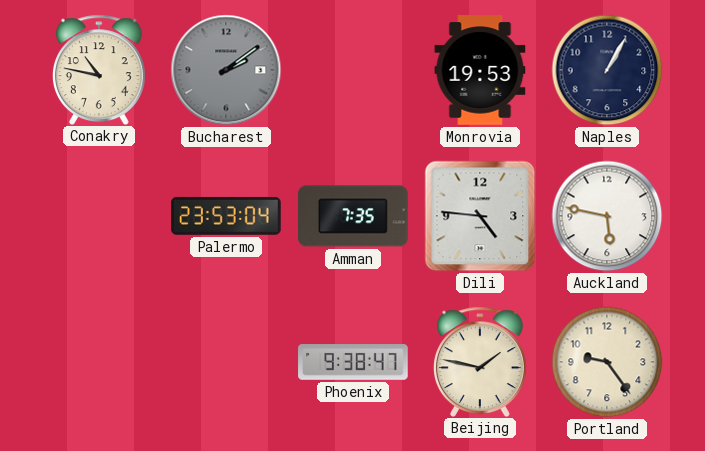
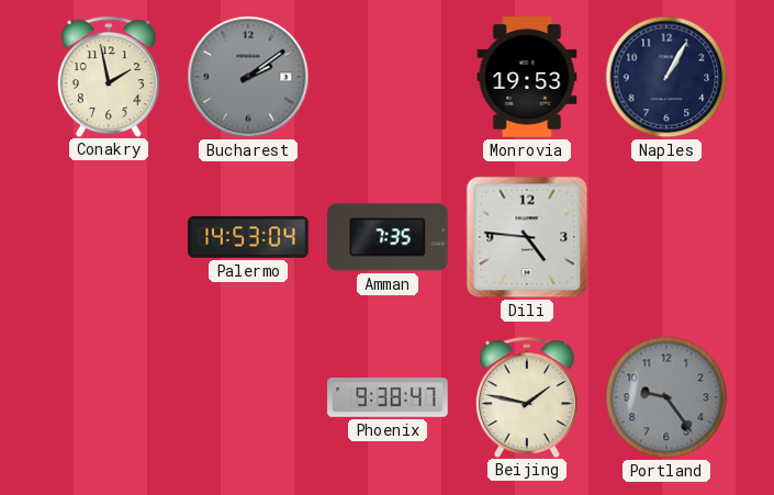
Conakry: 10:47 -> 1:58 (109, 76)
Palermo: 23:53 -> 14:53 (248, 237)
Auckland: 5:47 -> none (607, 216)
Portland dial: cream -> grey (666, 397)
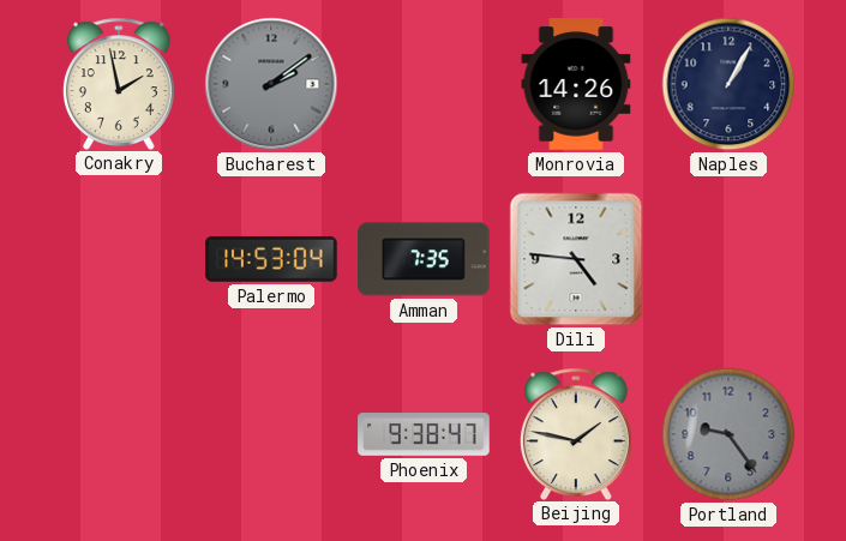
Monrovia: 19:53 -> 14:26 (576, 84)
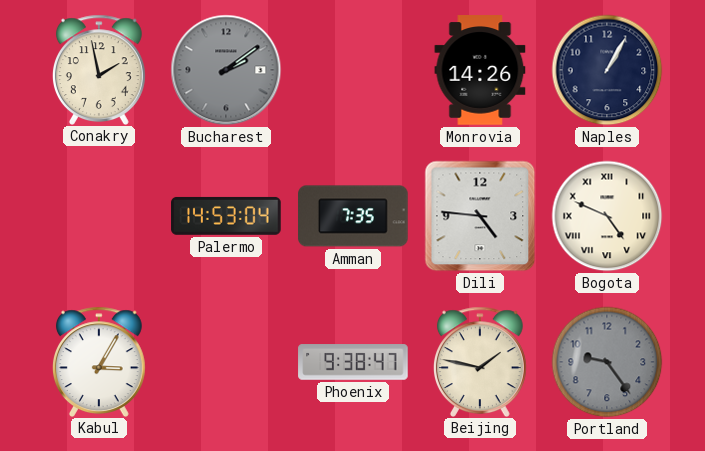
Bogota: none -> 4:49 (607, 216)
Kabul: none -> 3:05 (99, 361)
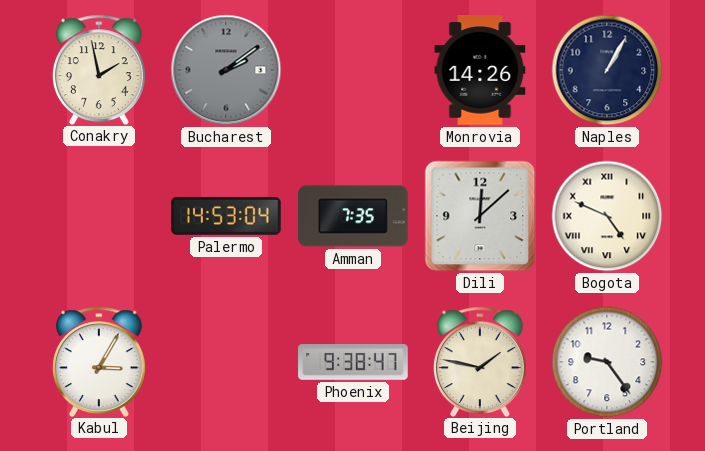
Dili: 4:46 -> 12:08 (480, 216)
Portland dial: grey -> white (607, 362)
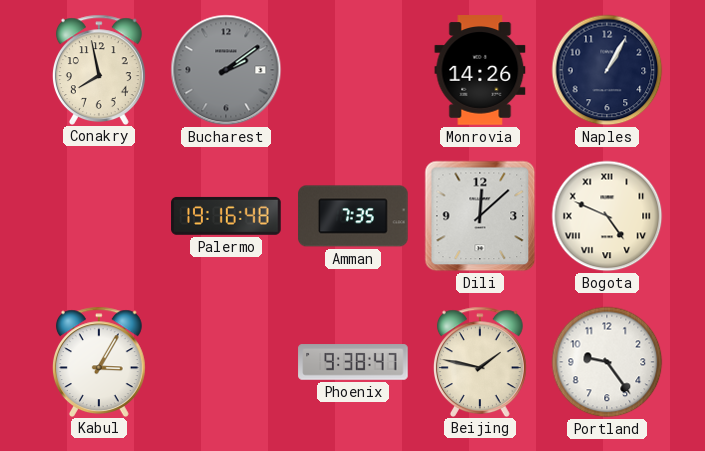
Conakry: 1:58 -> 7:58 (99, 69)
Palermo: 14:53 -> 19:16 (226, 216)
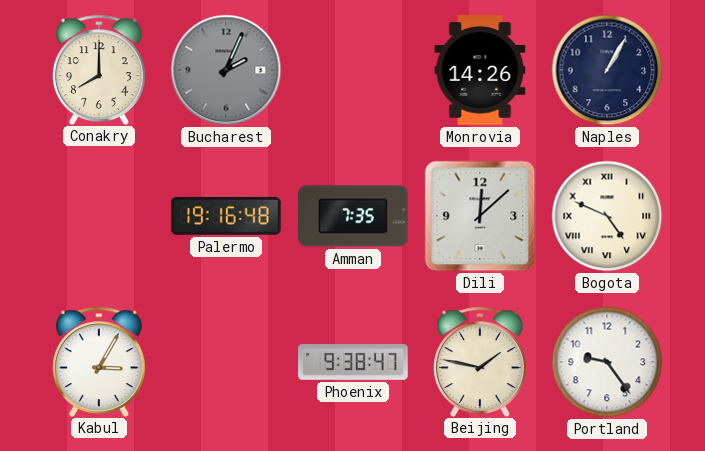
Conakry: 7:58 -> 8:00 (99, 69)
Bucharest: 2:09 -> 2:04 (226, 70)
